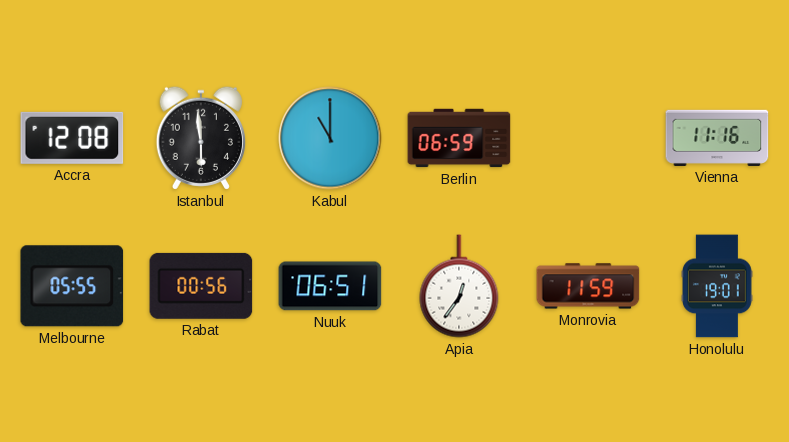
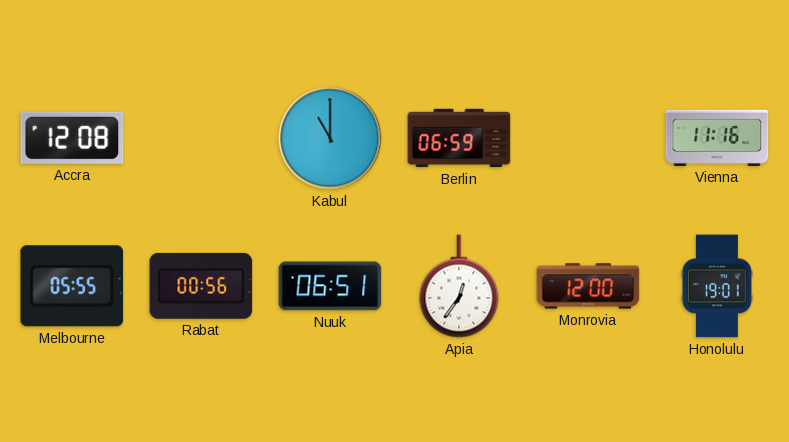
Istanbul: 5:59 -> none (201, 138)
Monrovia: 11:59 -> 12:00 (588, 286)
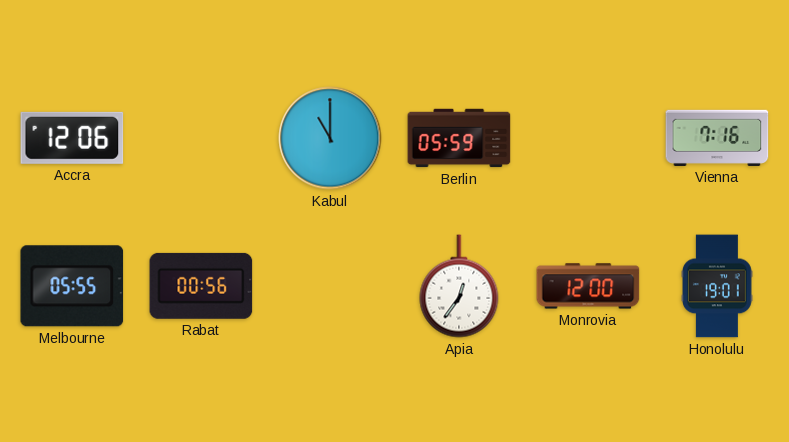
Accra: 12:08 -> 12:06 (72, 138)
Berlin: 06:59 -> 05:59 (459, 138)
Vienna: 11:16 -> 7:16 (717, 138)
Nuuk: 06:51 -> none (330, 286)
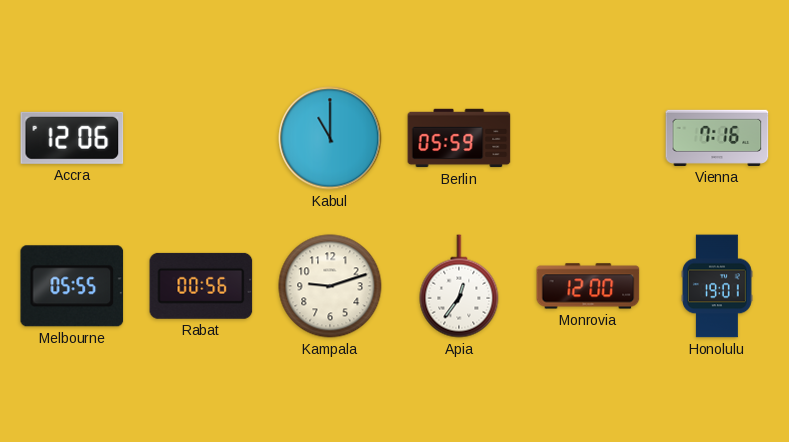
Kampala: none -> 9:12 (330, 286)
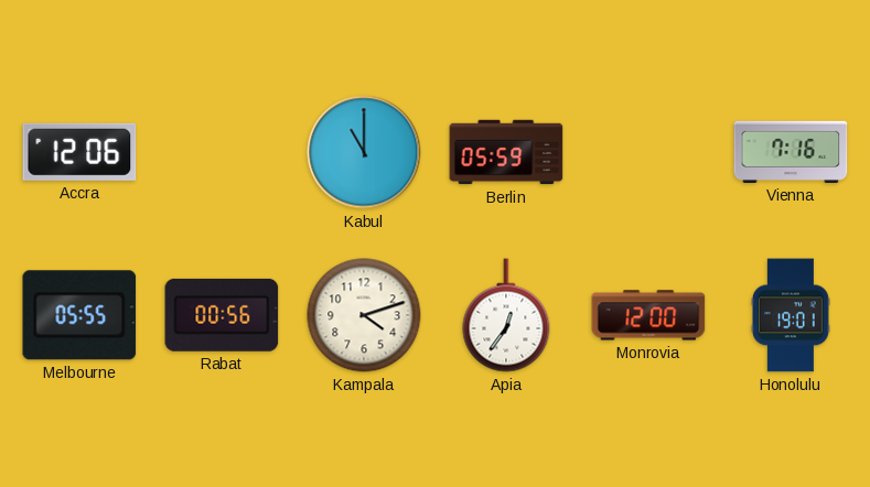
Kampala: 9:12 -> 4:12 (364, 315)
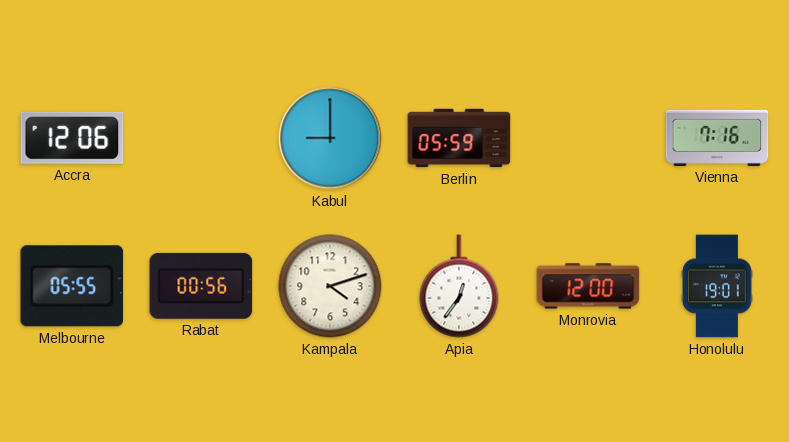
Kabul: 11:00 -> 9:00 (330, 138)
